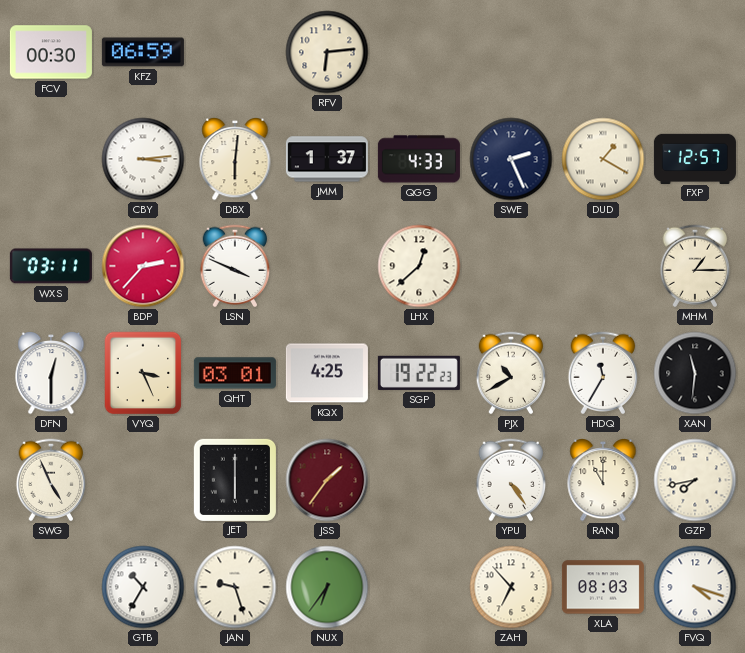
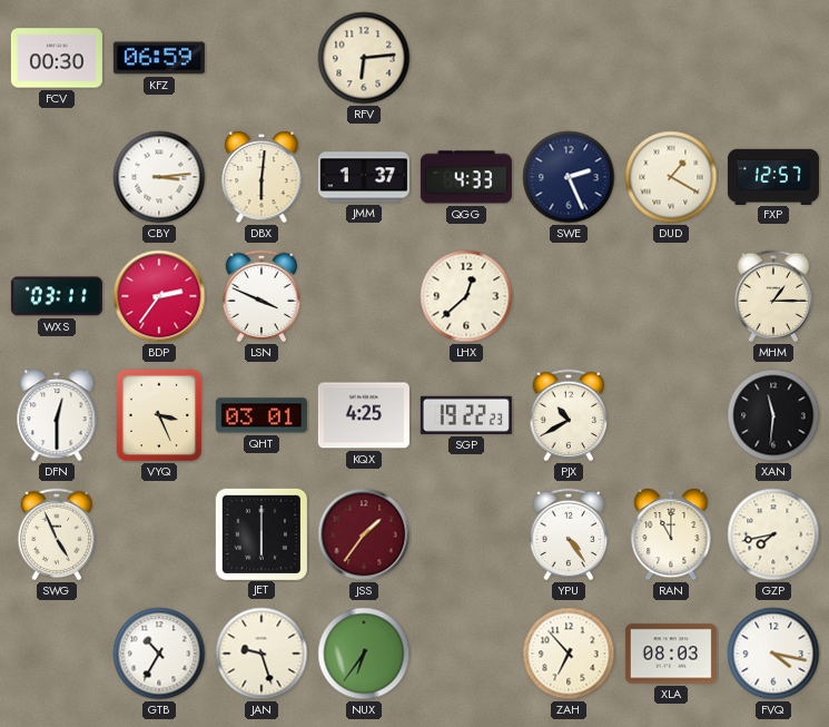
BDP: 2:37 -> 2:36 (159, 296)
HDQ: 11:35 -> none (603, 373)
FVQ: 4:18 -> 4:17 (773, 654)
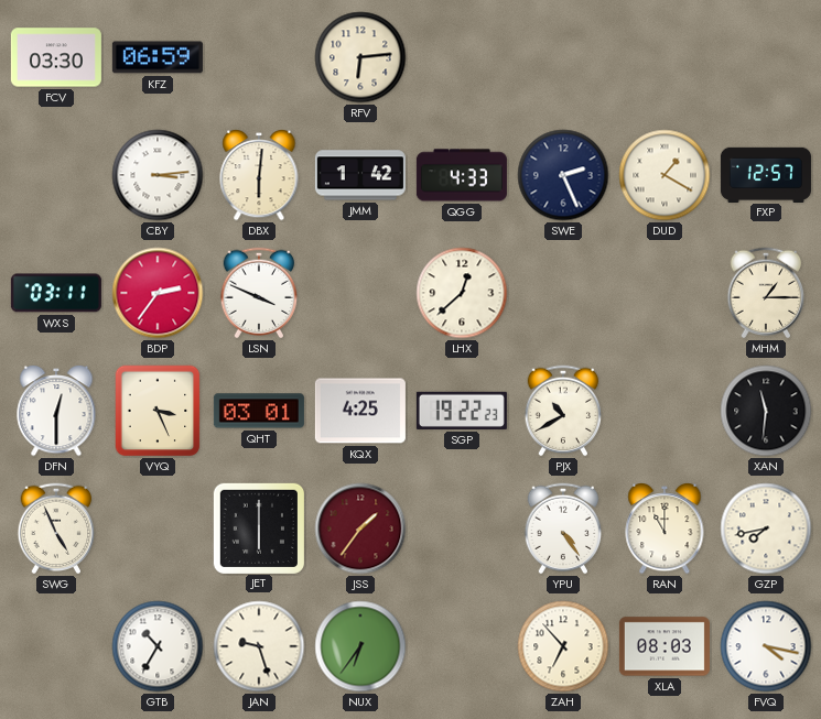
FCV: 00:30 -> 03:30 (56, 57)
JMM: 1:37 -> 1:42 (360, 175)
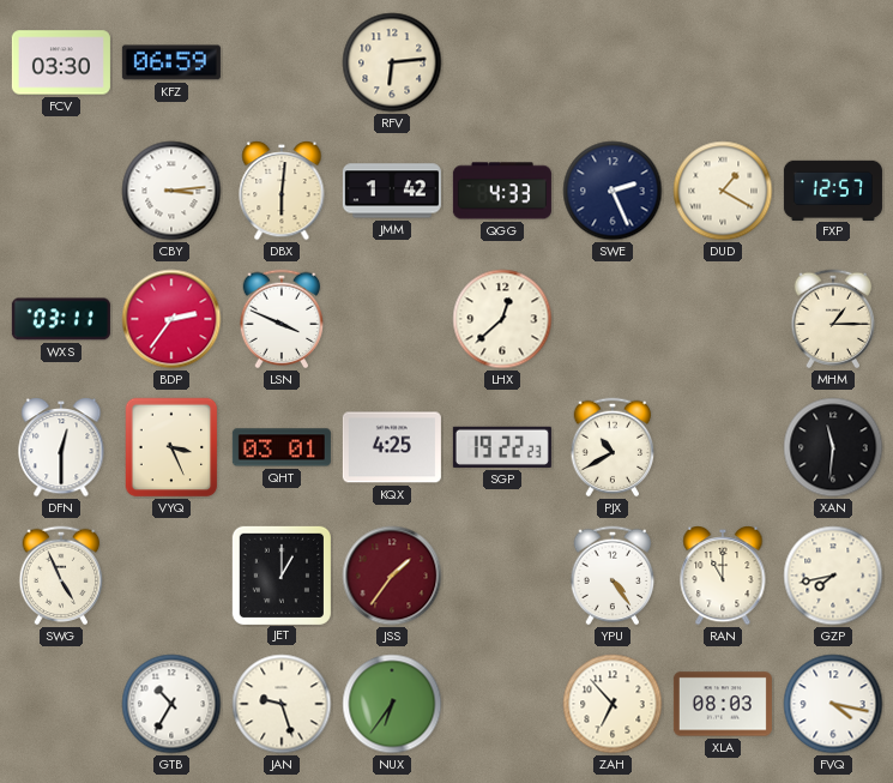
JET: 6:00 -> 1:00 (280, 574)
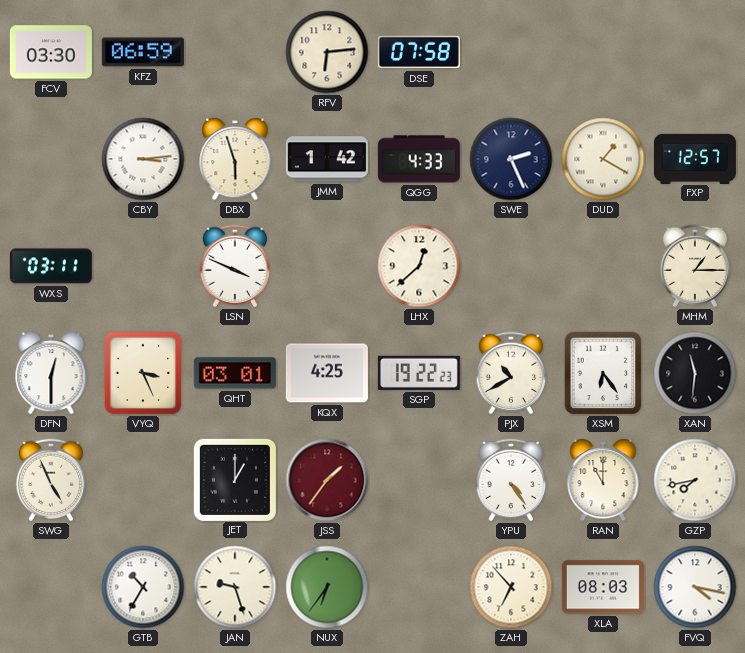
DSE: none -> 07:58 (419, 52)
DBX: 6:01 -> 5:57 (235, 160)
BDP: 2:36 -> none (171, 319)
XSM: none -> 6:24 (603, 373)
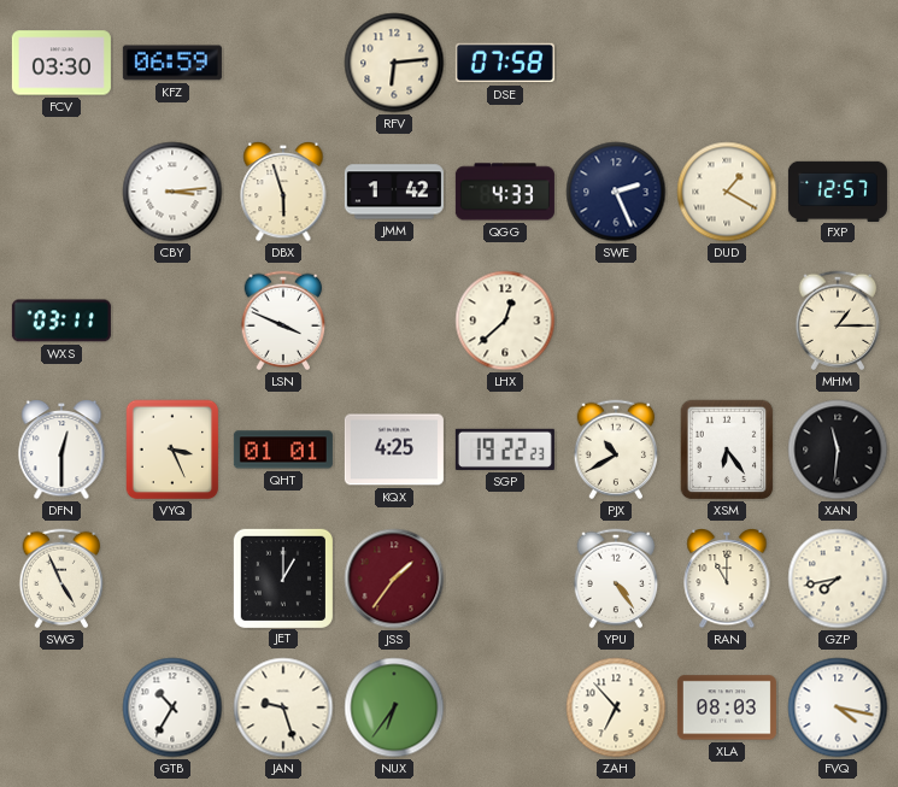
QHT: 03:01 -> 01:01 (283, 450)
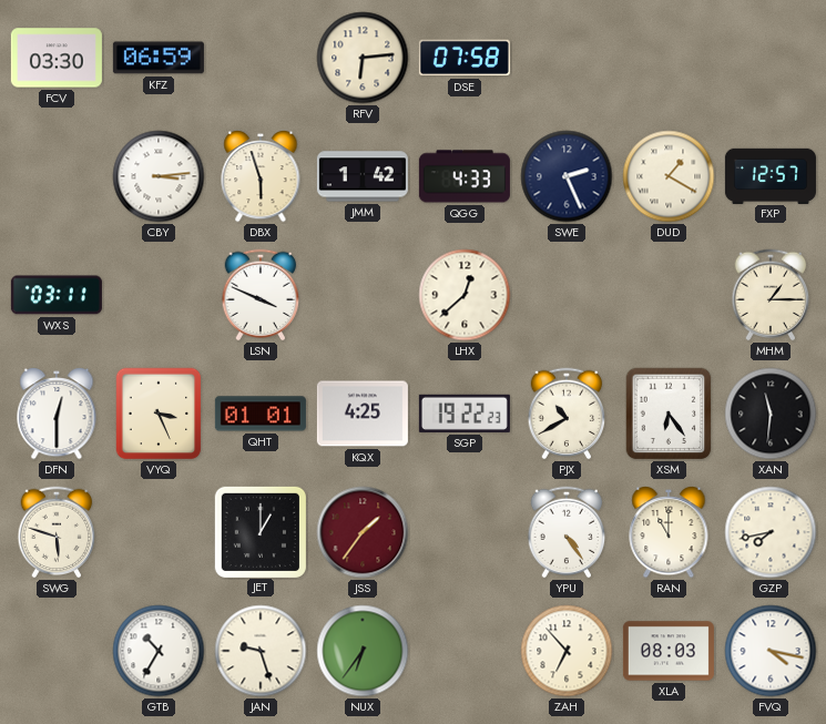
SWG: 4:56 -> 5:48 (57, 532)
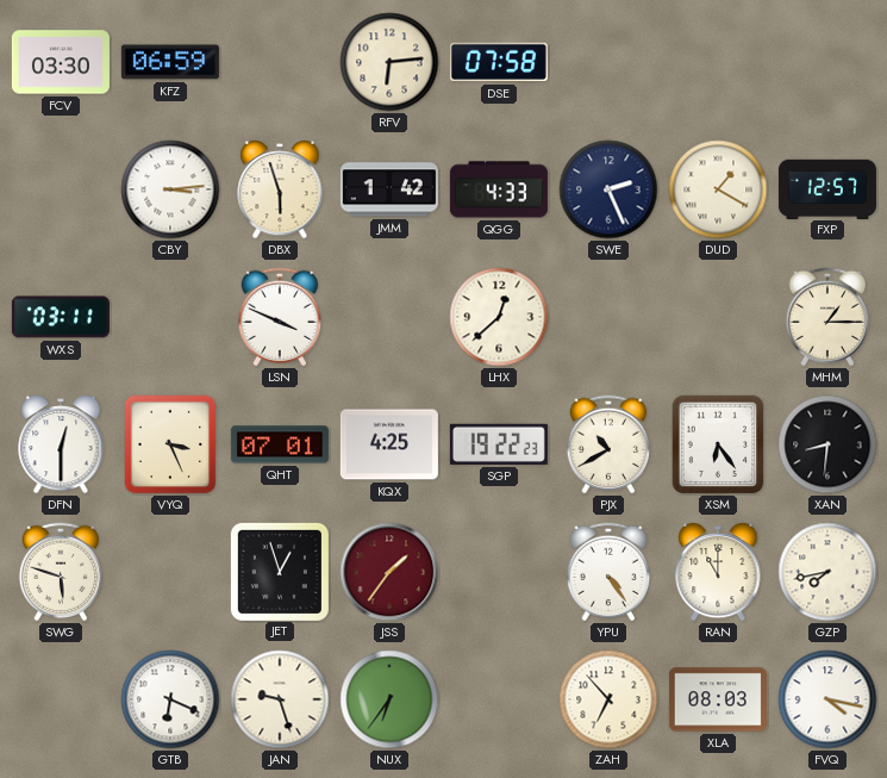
QHT: 01:01 -> 07:01 (280, 444)
XAN: 11:31 -> 8:31 (827, 444)
JET: 1:00 -> 12:57 (279, 571)
GTB: 10:35 -> 6:19 (170, 699)
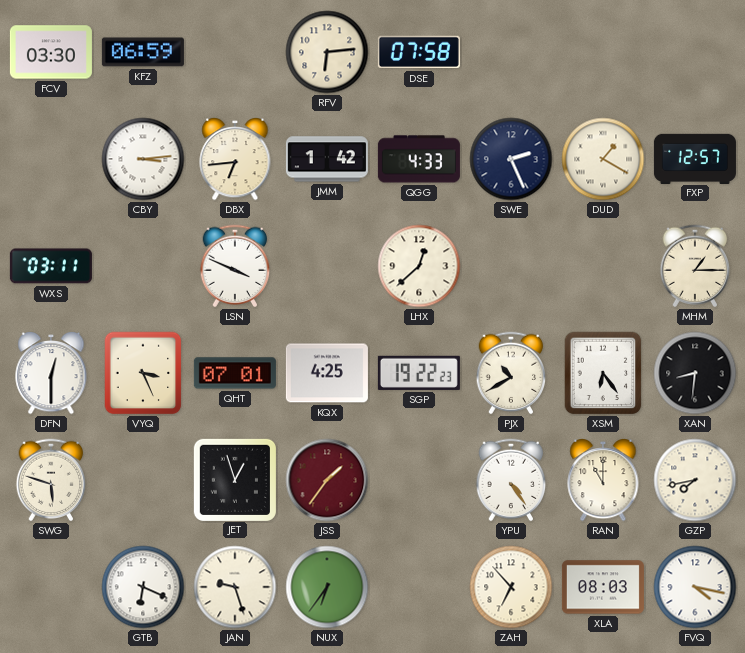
DBX: 5:57 -> 6:44 (235, 160)
